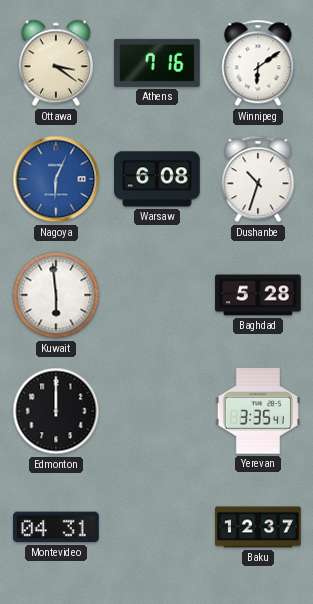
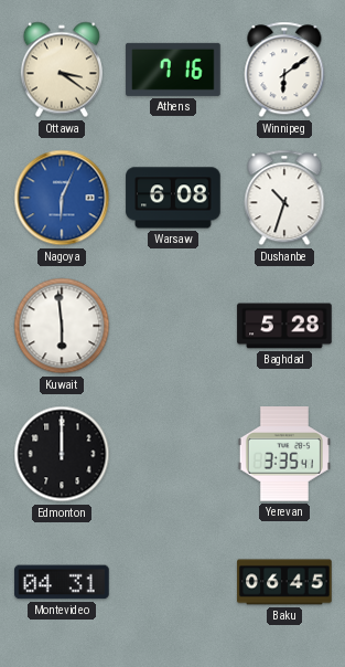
Baku: 12:37 -> 06:45 (284, 582)
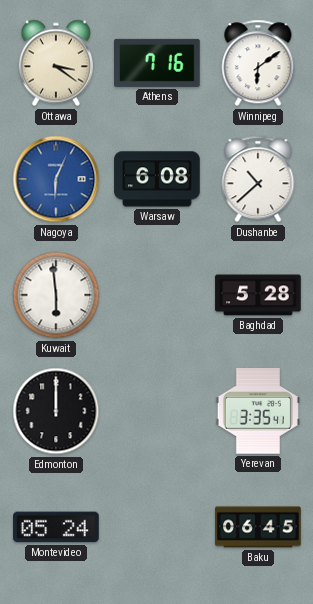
Dushanbe: 10:33 -> 10:38 (258, 179)
Montevideo: 04:31 -> 05:24 (56, 527)
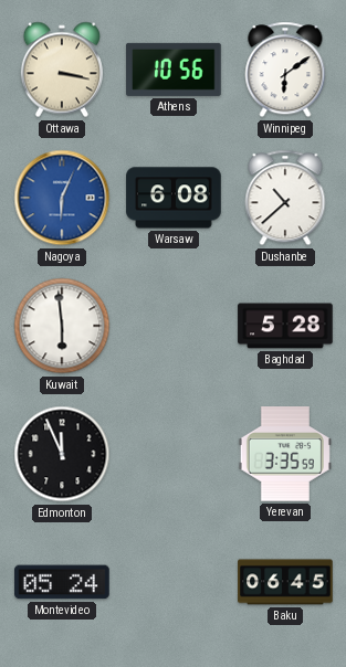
Ottawa: 3:21 -> 3:17 (62, 70)
Athens: 7:16 -> 10:56 (174, 70)
Edmonton: 12:00 -> 11:56 (62, 454)
Yerevan: 3:35:41 -> 3:35:59 (285, 454)
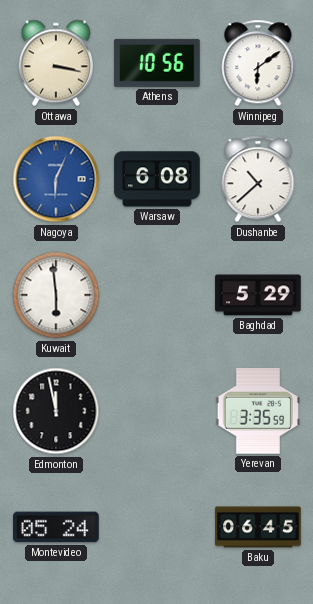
Baghdad: 5:28 -> 5:29 (258, 295)
Edmonton: 11:56 -> 11:58 (56, 411)
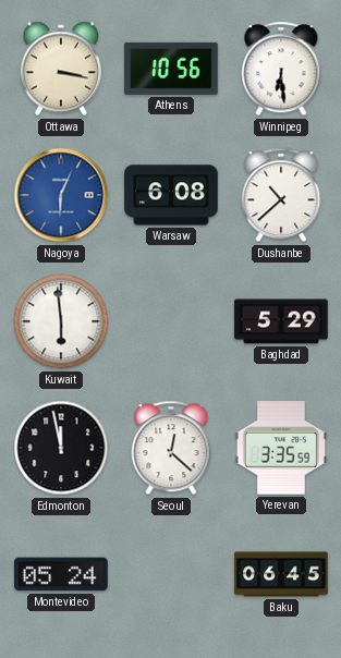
Winnipeg: 6:09 -> 6:29 (281, 69)
Seoul: none -> 12:22 (171, 448)
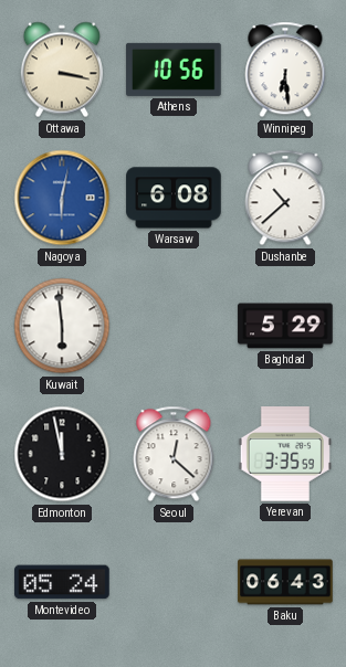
Nagoya: 6:04 -> 6:02 (62, 198)
Baku: 06:45 -> 06:43 (285, 582)
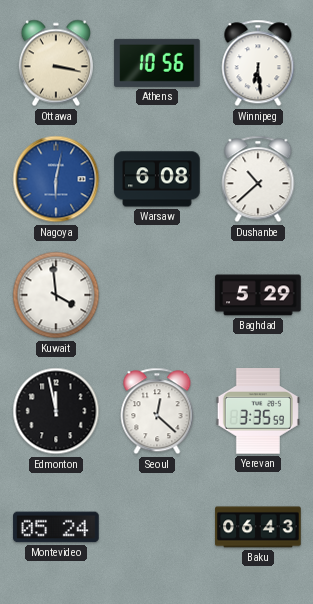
Kuwait: 5:59 -> 3:59 (56, 295)
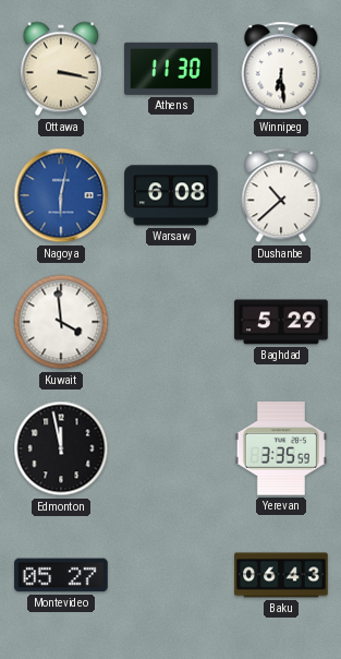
Athens: 10:56 -> 11:30 (171, 69)
Seoul: 12:22 -> none (157, 411)
Montevideo: 05:24 -> 05:27 (61, 575)
